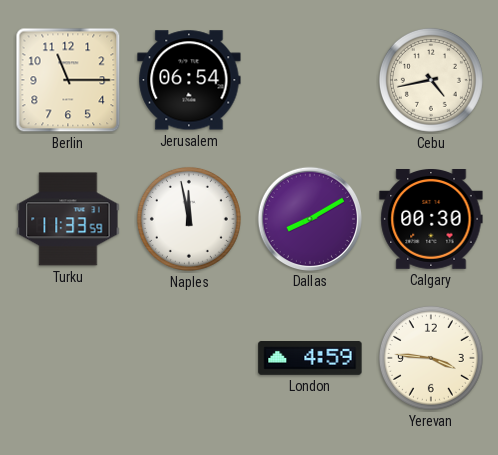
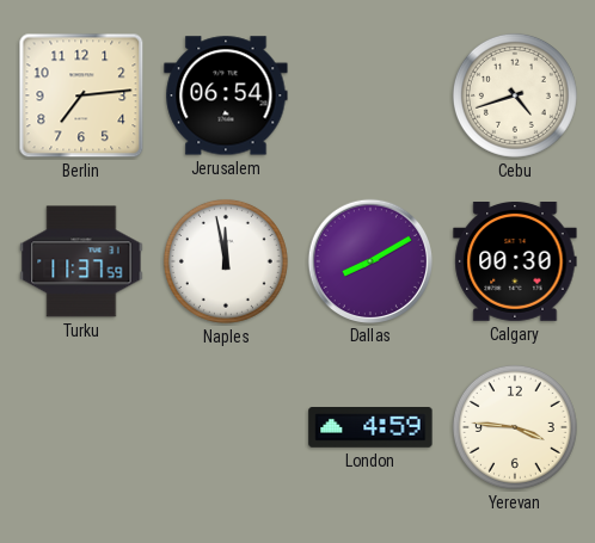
Berlin: 11:15 -> 7:14 (81, 95)
Cebu: 4:43 -> 4:42 (515, 95)
Turku: 11:33 -> 11:37 (81, 261)
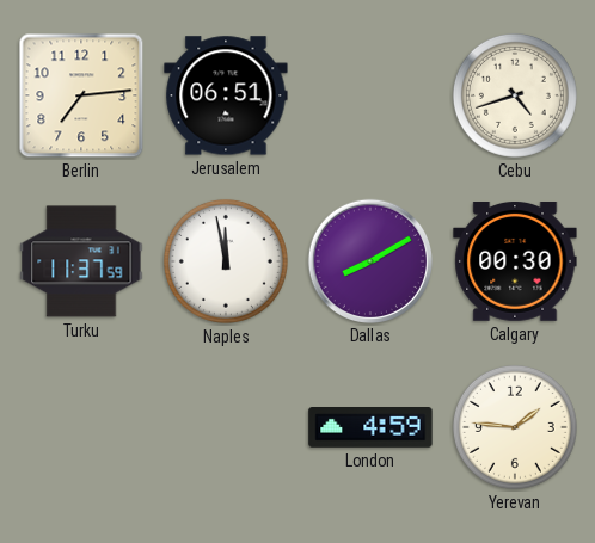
Jerusalem: 06:54 -> 06:51 (226, 95)
Yerevan: 3:46 -> 1:46 (515, 427)
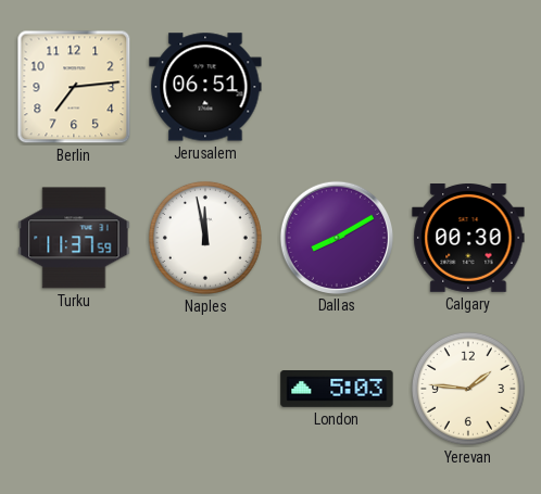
Cebu: 4:42 -> none (515, 95)
London: 4:59 -> 5:03 (337, 390)
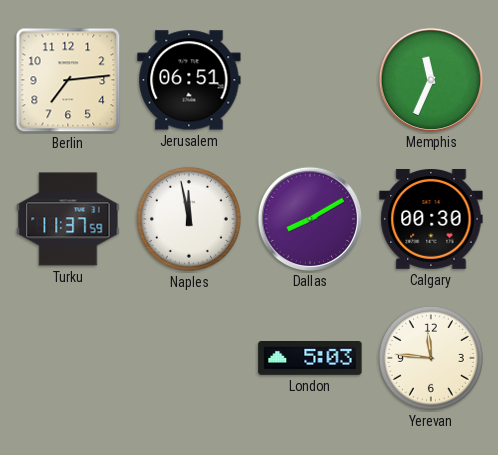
Memphis: none -> 11:34 (430, 79)
Yerevan: 1:46 -> 11:46 (431, 358)
